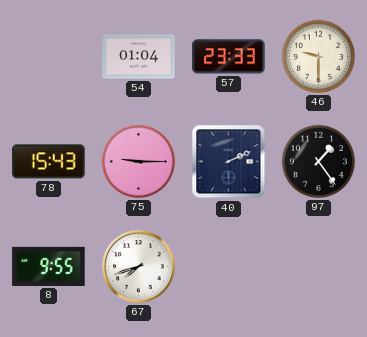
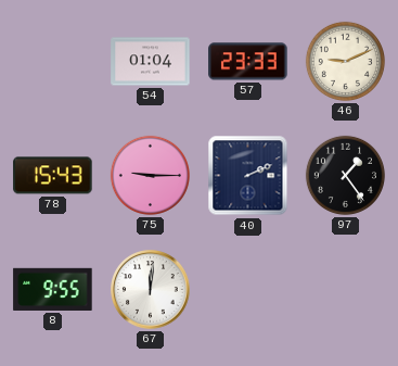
46: 9:30 -> 9:11 (345, 61)
67: 7:42 -> 12:01 (151, 290)
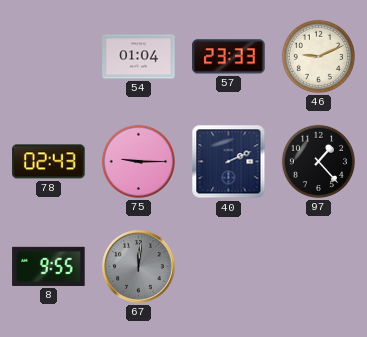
78: 15:43 -> 02:43 (49, 162)
97: 1:24 -> 1:23 (318, 161)
67 dial: white -> grey (139, 267)
